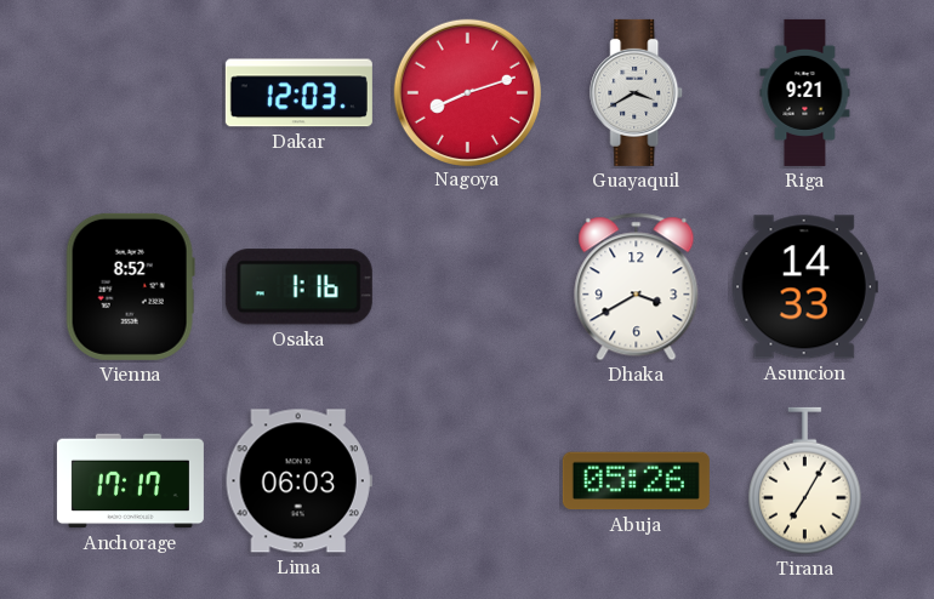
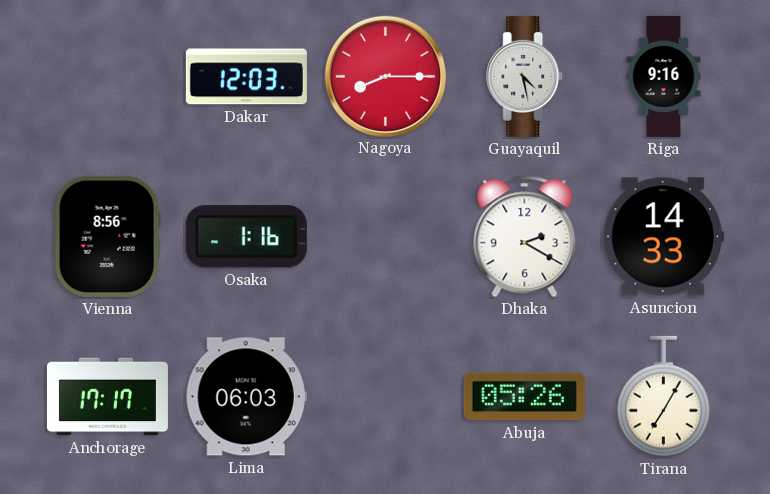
Nagoya: 8:12 -> 8:15 (385, 76)
Guayaquil: 3:40 -> 4:28 (525, 76)
Riga: 9:21 -> 9:16 (664, 76)
Vienna: 8:52 -> 8:56 (107, 236)
Dhaka: 3:40 -> 2:20 (525, 237)
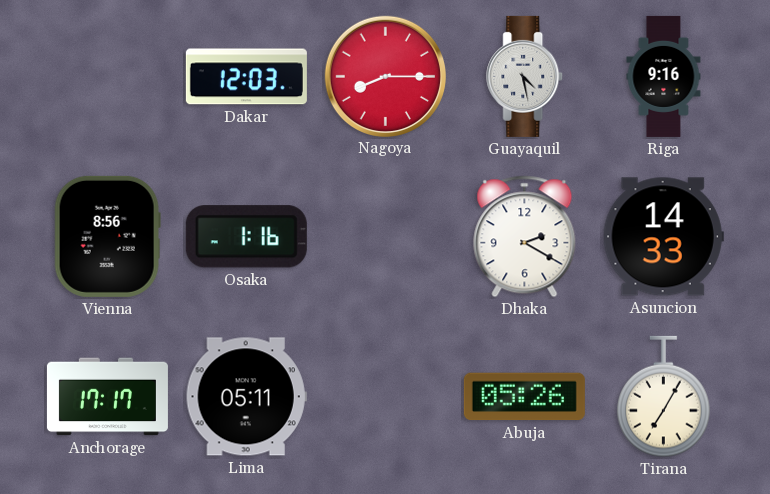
Lima: 06:03 -> 05:11 (246, 397)
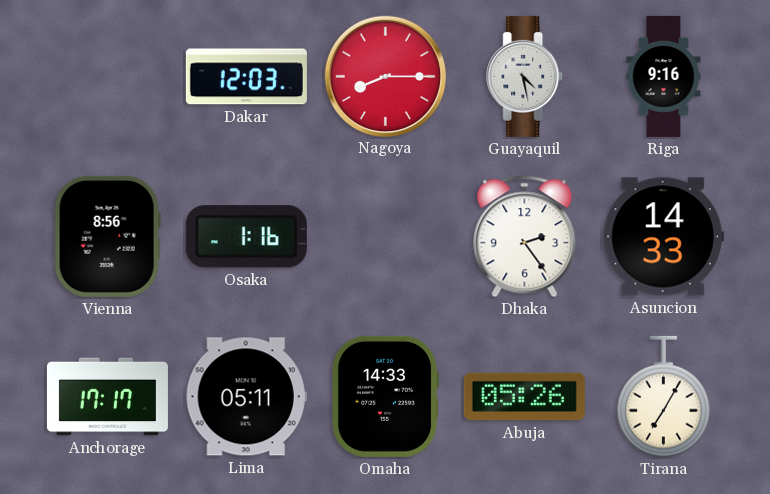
Dhaka: 2:20 -> 2:24 (525, 237)
Omaha: none -> 14:33 (385, 396)
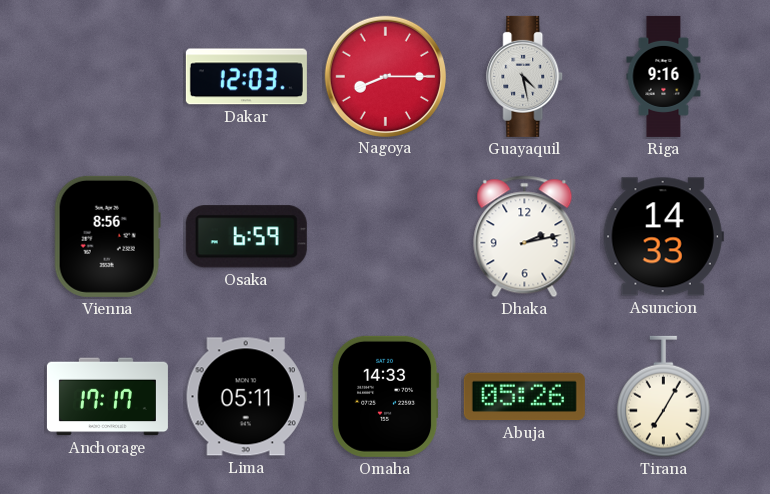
Osaka: 1:16 -> 6:59 (246, 237)
Dhaka: 2:24 -> 2:13 (525, 237)
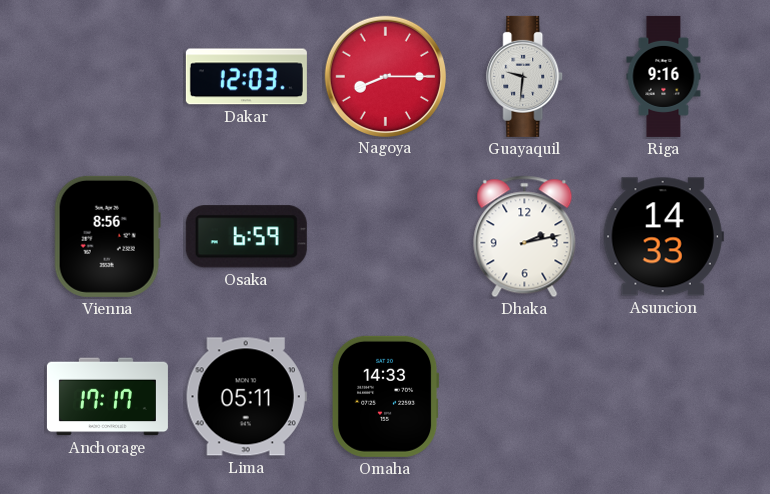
Guayaquil: 4:28 -> 9:31 (525, 76)
Abuja: 05:26 -> none (524, 397)
Tirana: 7:05 -> none (664, 397)
